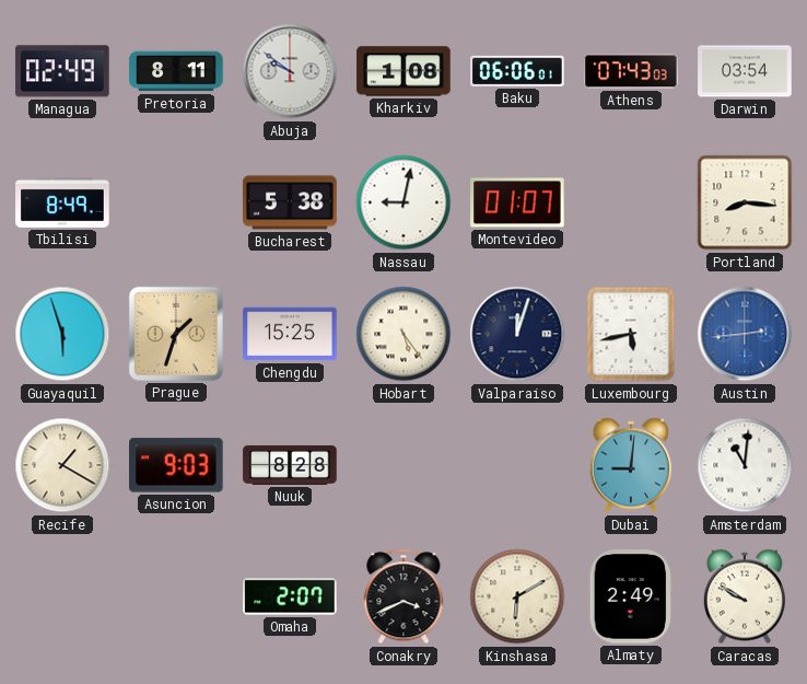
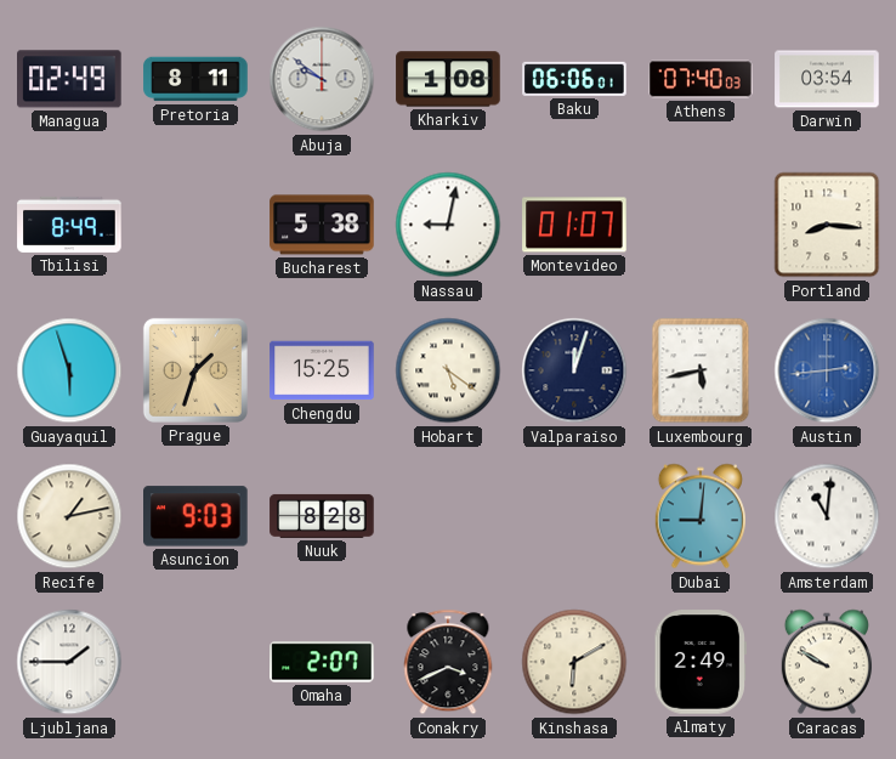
Athens: 07:43 -> 07:40 (701, 79)
Hobart: 5:24 -> 5:21 (448, 370)
Recife: 1:20 -> 1:13 (69, 516)
Ljubljana: none -> 1:45 (69, 662)
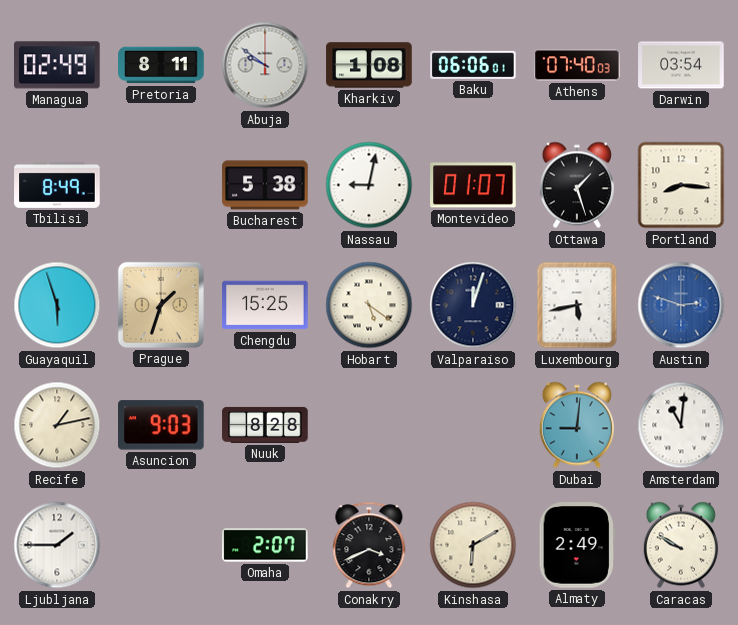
Ottawa: none -> 1:27 (577, 185)
Austin: 2:44 -> 2:48 (681, 305)
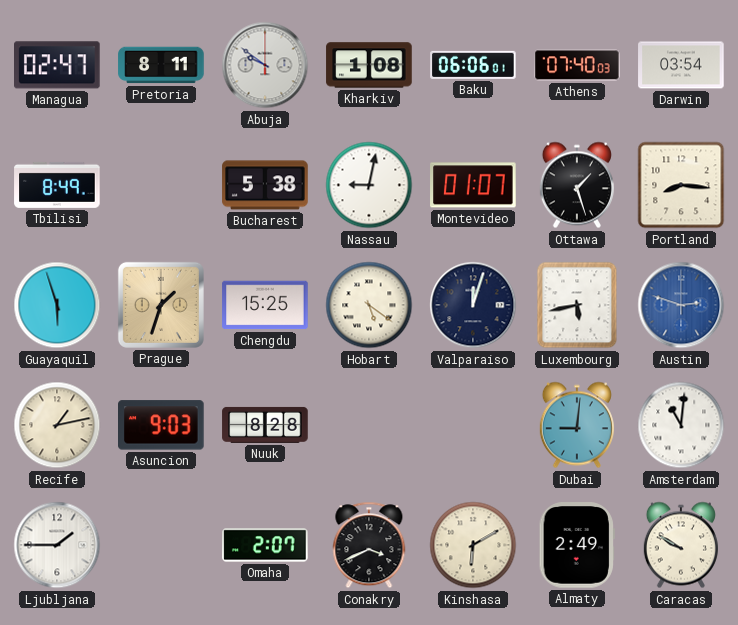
Managua: 02:49 -> 02:47 (58, 65)
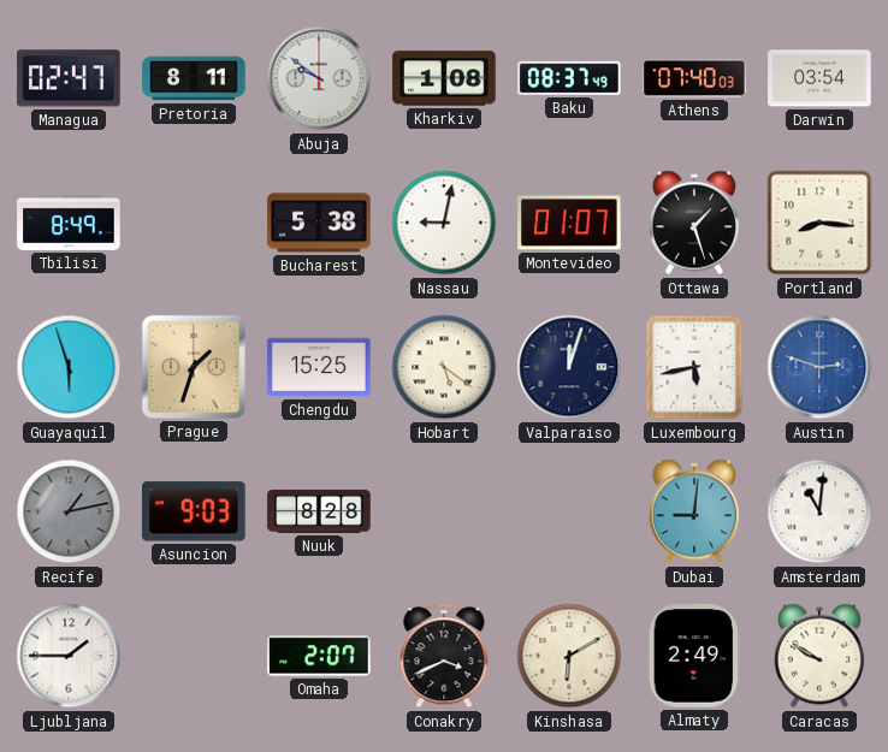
Baku: 06:06 -> 08:37 (569, 78)
Recife dial: cream -> grey (69, 511)
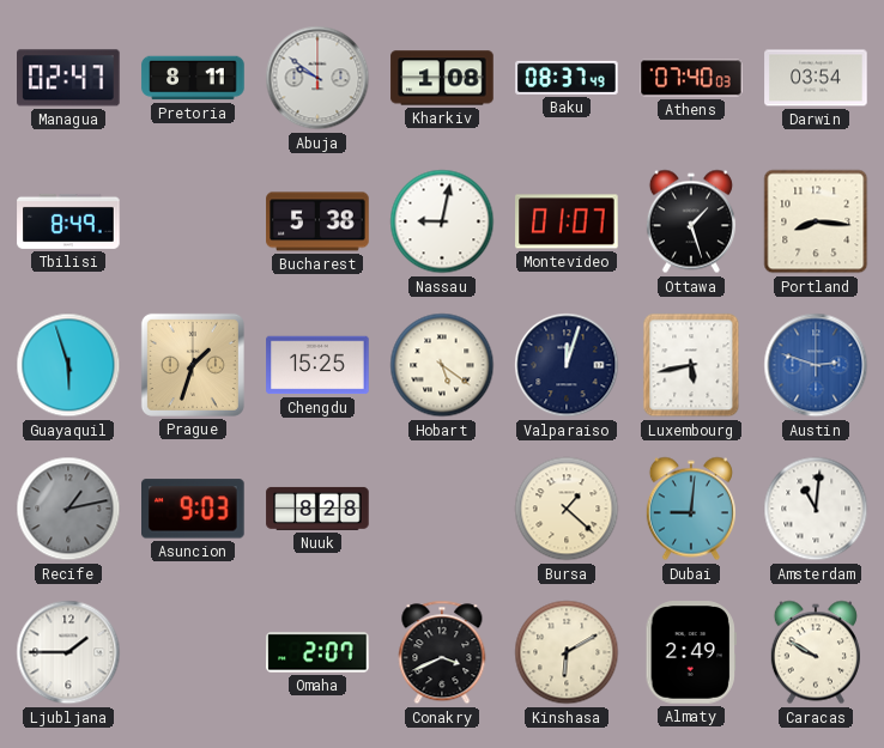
Bursa: none -> 1:22 (567, 509)
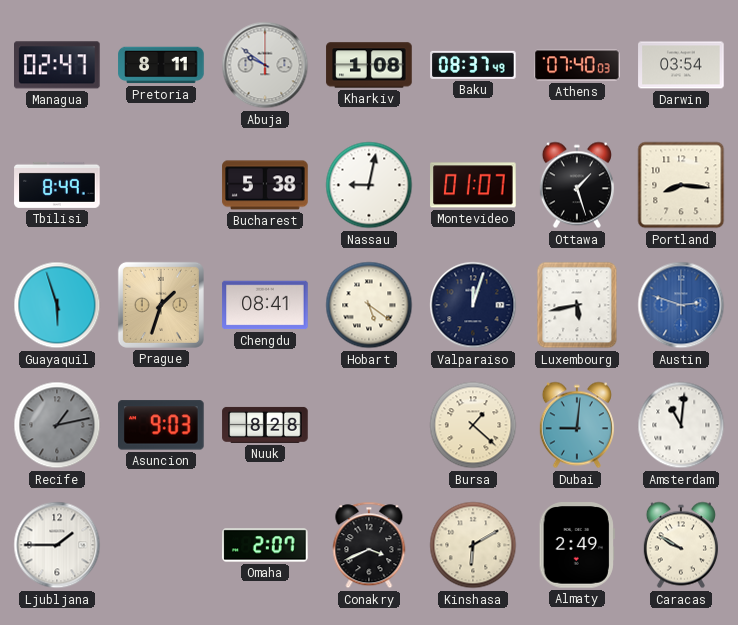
Chengdu: 15:25 -> 08:41 (265, 305)
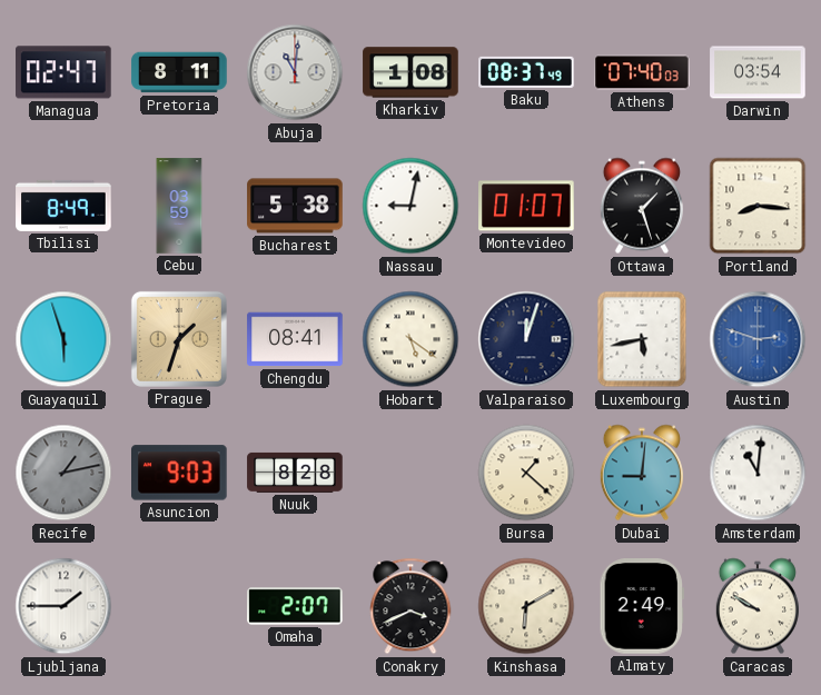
Abuja: 9:51 -> 11:01 (295, 72)
Cebu: none -> 03:59 (179, 206)
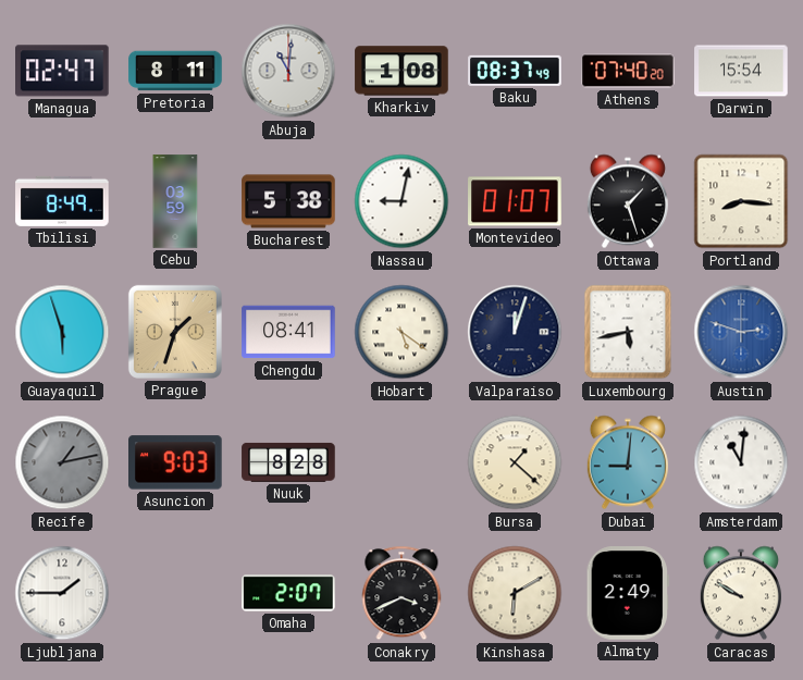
Athens: 07:40:03 -> 07:40:20 (628, 71)
Darwin: 03:54 -> 15:54 (741, 71)
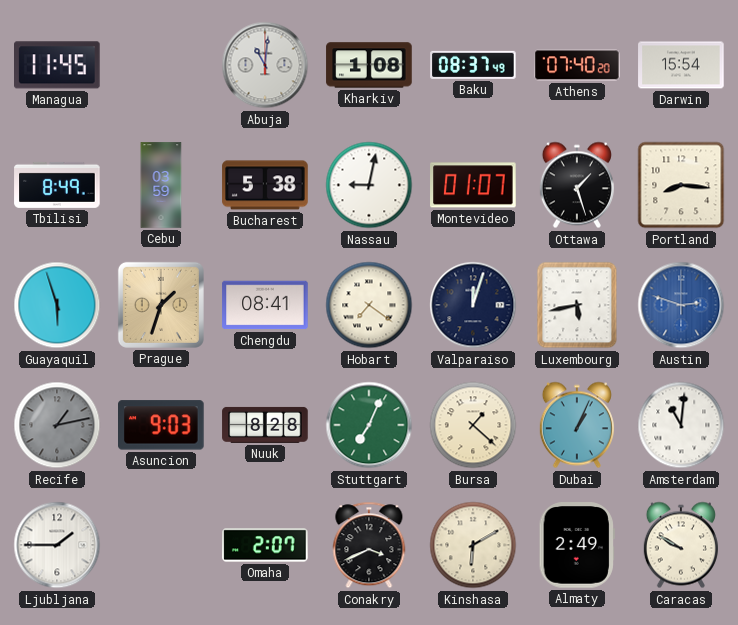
Managua: 02:47 -> 11:45 (58, 65)
Pretoria: 8:11 -> none (175, 71)
Hobart: 5:21 -> 7:21 (369, 305)
Stuttgart: none -> 7:04 (369, 425)
Dubai: 9:01 -> 1:04 (577, 425)
